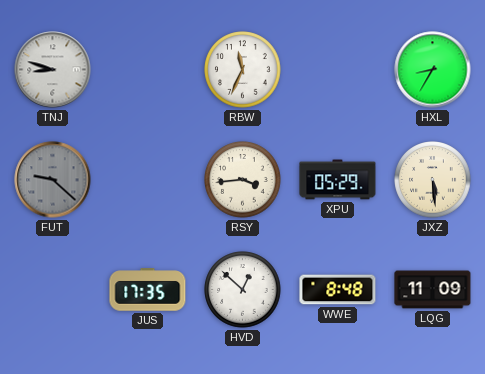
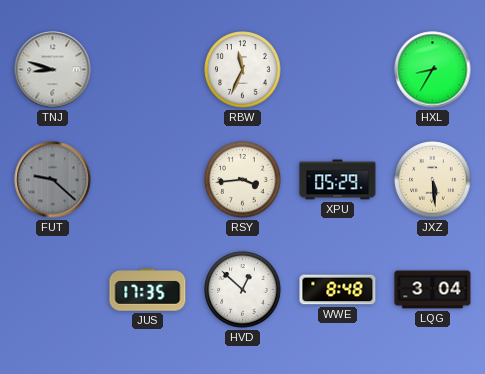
LQG: 11:09 -> 3:04 (433, 290)
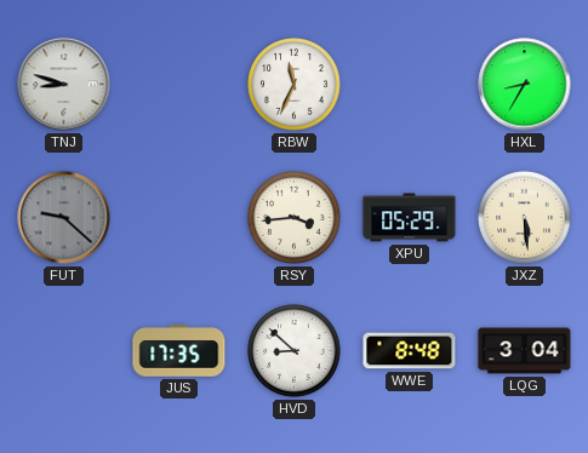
HVD: 12:52 -> 8:52 (295, 351)
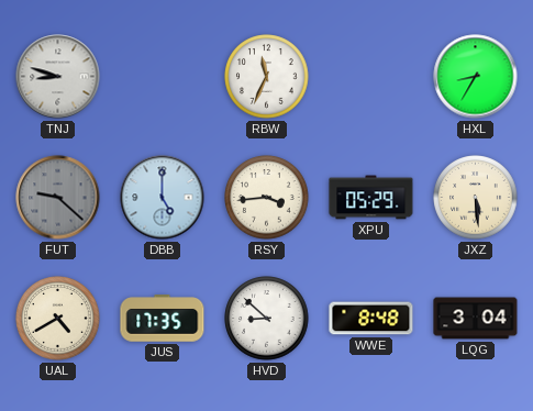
DBB: none -> 5:00 (163, 198)
UAL: none -> 4:40 (58, 319)
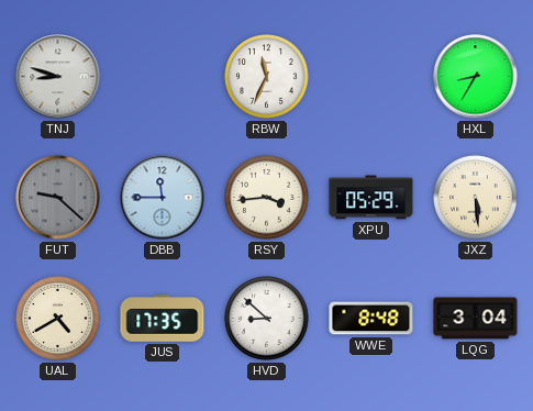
DBB: 5:00 -> 11:45 (163, 198)
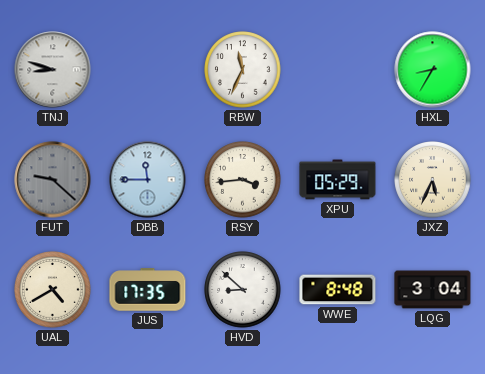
JXZ: 5:29 -> 5:34 (433, 180)
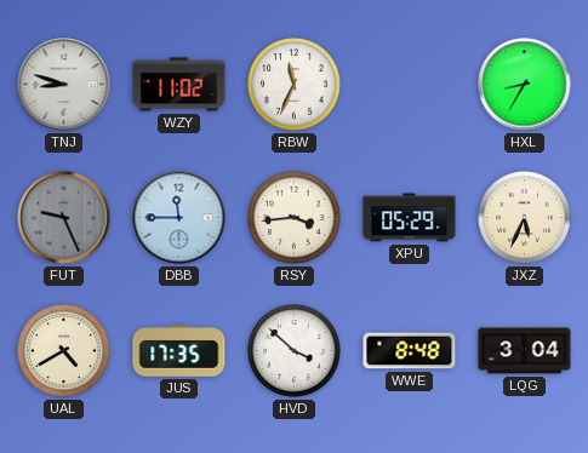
WZY: none -> 11:02 (179, 85)
FUT: 9:22 -> 9:26 (64, 218)
HVD: 8:52 -> 3:52 (295, 351)
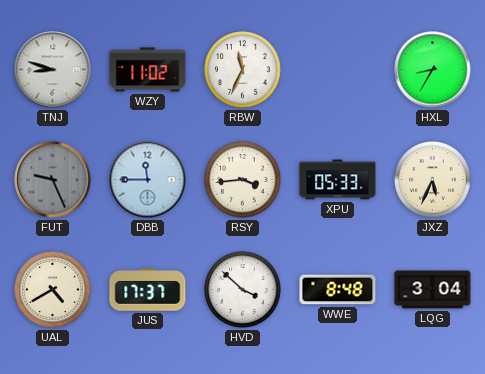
XPU: 05:29 -> 05:33 (338, 180)
JUS: 17:35 -> 17:37 (148, 290)
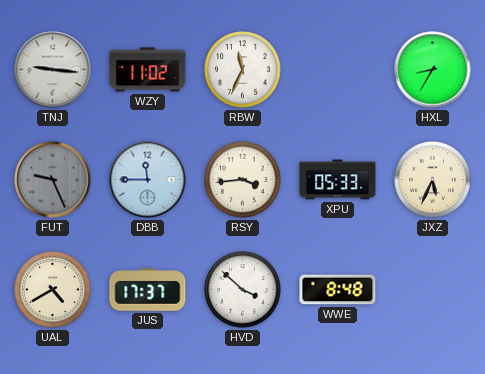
TNJ: 8:48 -> 9:16 (53, 70)
LQG: 3:04 -> none (433, 290)
